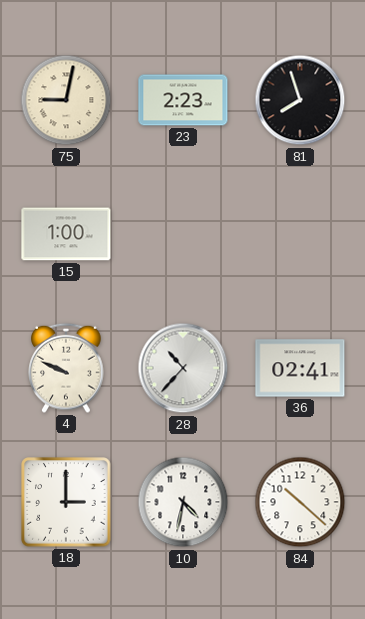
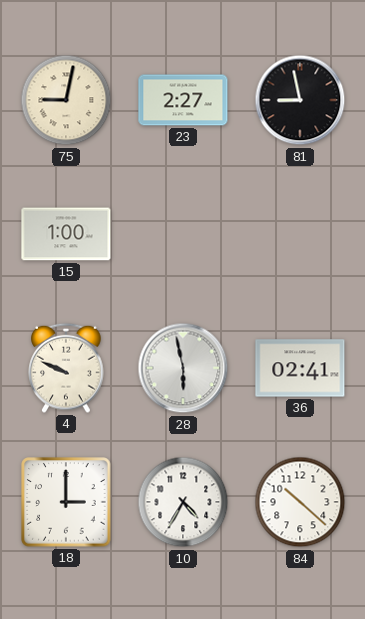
23: 2:23 -> 2:27 (183, 100)
81: 7:57 -> 8:58 (300, 100)
28: 10:37 -> 5:58 (183, 368)
10: 4:32 -> 4:35 (183, 502)
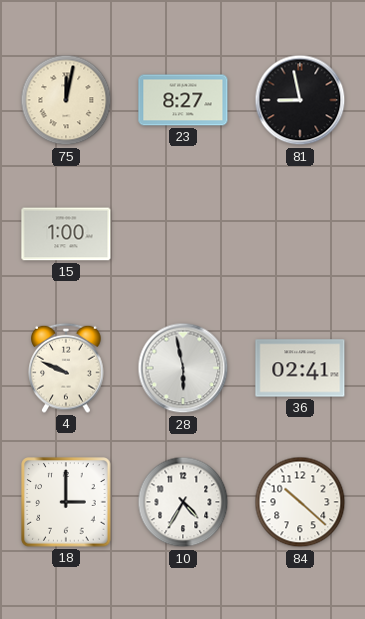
75: 9:02 -> 12:02 (66, 100)
23: 2:27 -> 8:27 (183, 100)
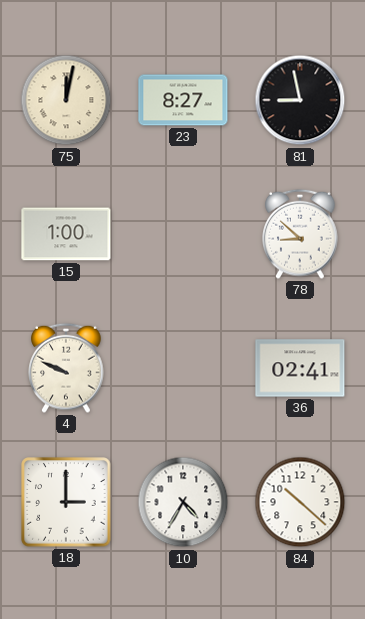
78: none -> 8:52 (300, 234)
28: 5:58 -> none (183, 368)
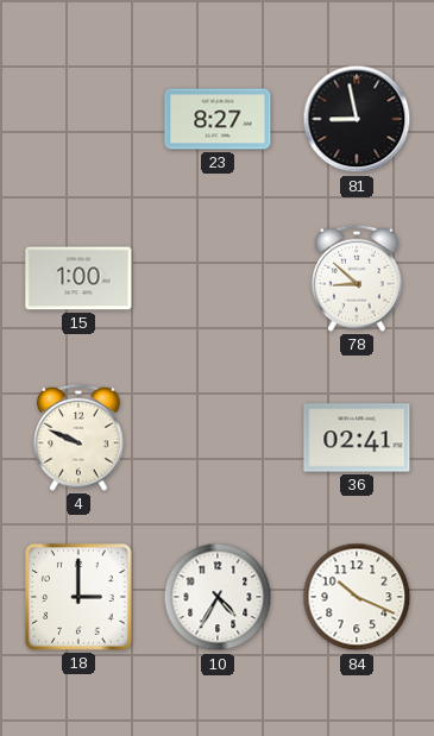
75: 12:02 -> none (66, 100)
84: 10:22 -> 10:19 (357, 597)
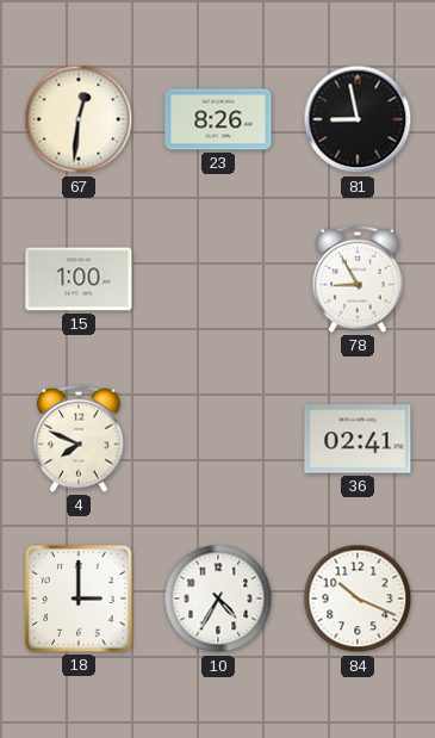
67: none -> 12:31 (79, 119)
23: 8:27 -> 8:26 (218, 119)
78: 8:52 -> 8:55 (358, 279)
4: 9:49 -> 7:49 (79, 439)
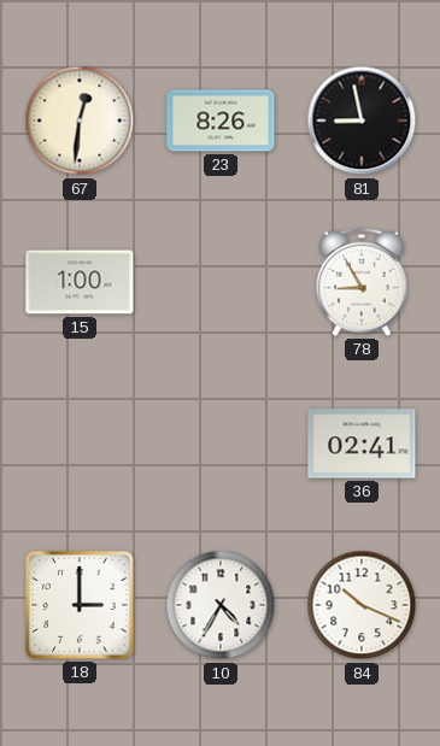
4: 7:49 -> none (79, 439)
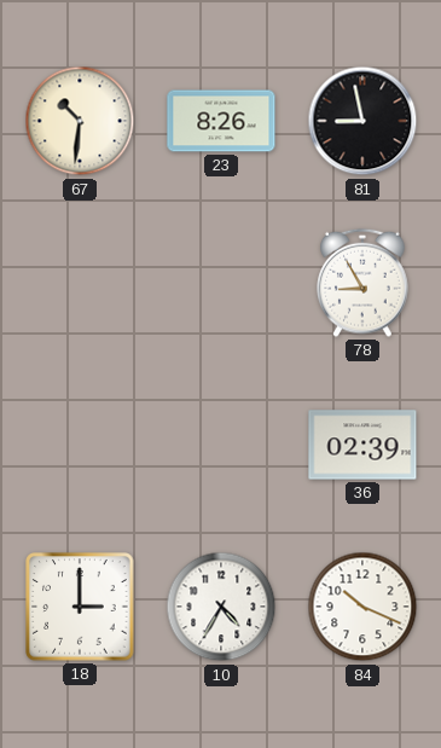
67: 12:31 -> 10:31 (80, 121)
15: 1:00 -> none (80, 282)
36: 02:41 -> 02:39 (362, 445)
